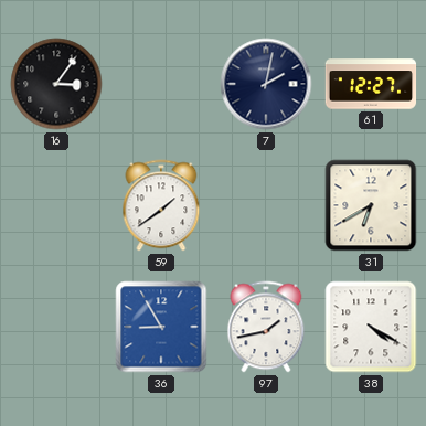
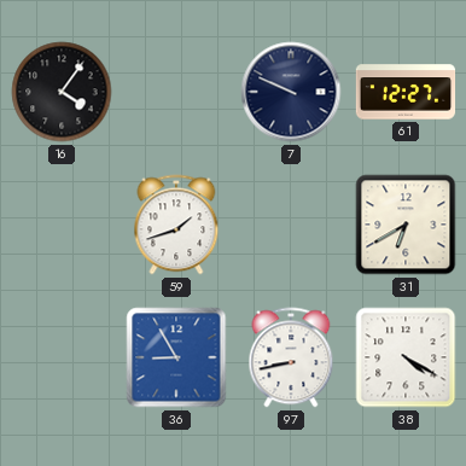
16: 3:06 -> 4:06 (62, 92)
7: 2:02 -> 9:49 (291, 92)
59: 1:39 -> 1:42 (176, 225)
97: 1:43 -> 8:43 (291, 357)
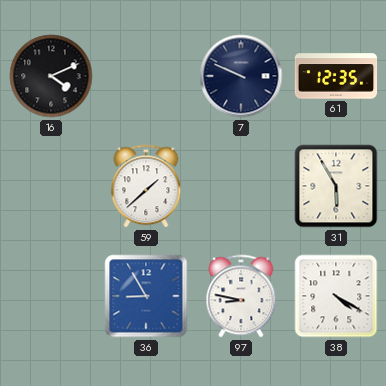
16: 4:06 -> 4:11 (51, 76)
61: 12:27 -> 12:35 (336, 76)
59: 1:42 -> 1:38 (146, 186)
31: 6:40 -> 5:55 (336, 186)
97: 8:43 -> 8:47 (241, 296)
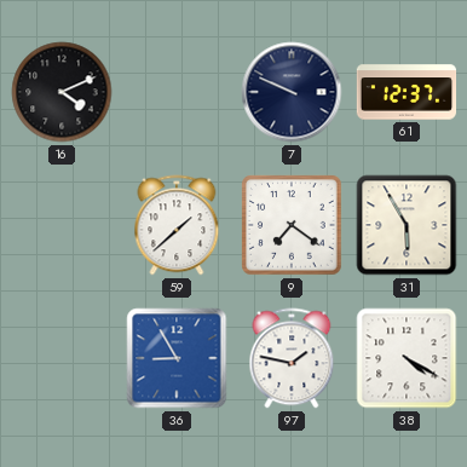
61: 12:35 -> 12:37 (407, 92)
9: none -> 7:21 (292, 225)
97: 8:47 -> 1:47 (292, 358)
